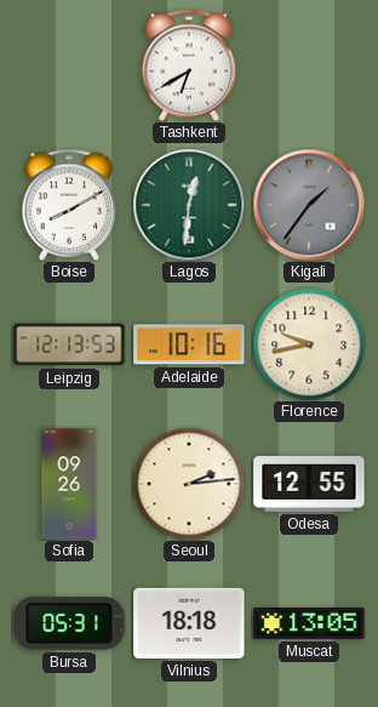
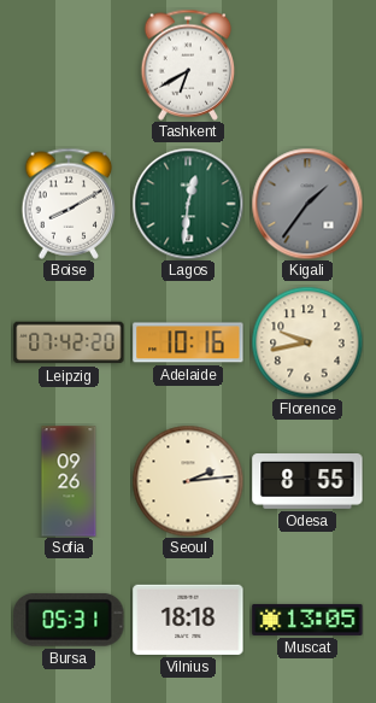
Leipzig: 12:13 -> 07:42 (69, 342)
Odesa: 12:55 -> 8:55 (307, 482)
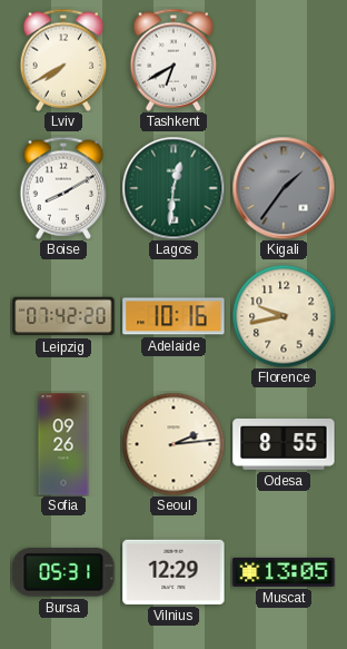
Lviv: none -> 7:40 (63, 60)
Vilnius: 18:18 -> 12:29 (173, 572)
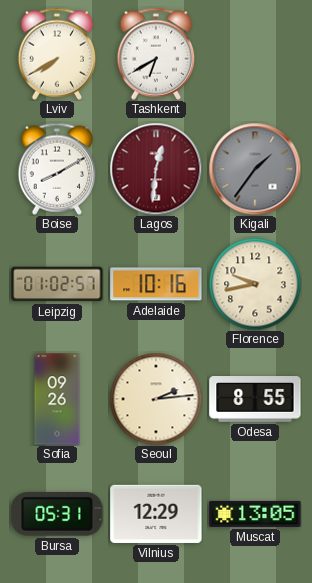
Lagos dial: green -> burgundy (156, 169)
Leipzig: 07:42 -> 01:02 (57, 284)
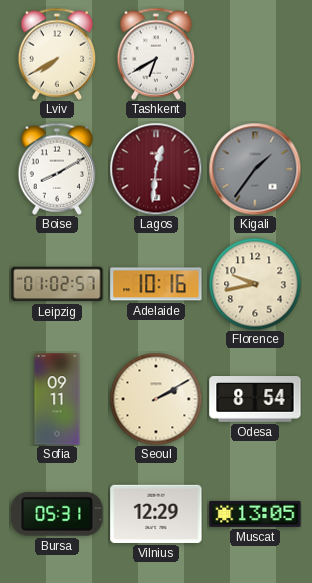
Sofia: 09:26 -> 09:11 (57, 399)
Seoul: 2:14 -> 2:10 (156, 399)
Odesa: 8:55 -> 8:54 (255, 400)
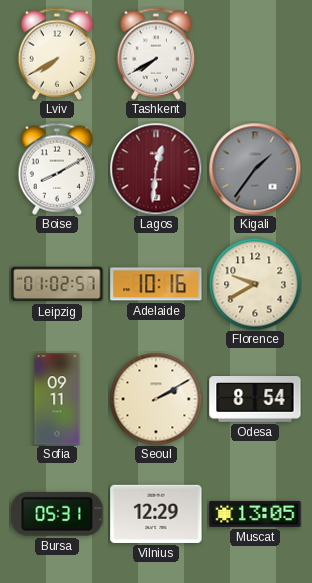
Tashkent: 6:40 -> 7:40 (156, 54)
Florence: 9:43 -> 9:40 (255, 284)
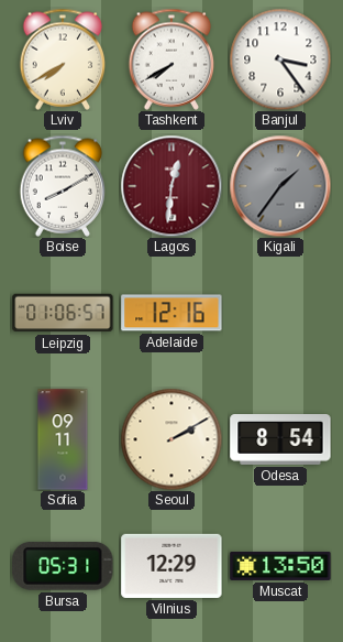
Banjul: none -> 3:24 (280, 59)
Leipzig: 01:02 -> 01:06 (63, 313)
Adelaide: 10:16 -> 12:16 (171, 313)
Florence: 9:40 -> none (255, 284)
Muscat: 13:05 -> 13:50 (280, 566)
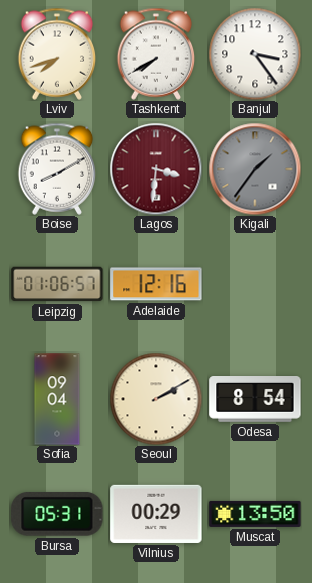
Lviv: 7:40 -> 7:42 (57, 54)
Lagos: 12:31 -> 3:31 (156, 169)
Sofia: 09:11 -> 09:04 (57, 399)
Vilnius: 12:29 -> 00:29 (156, 514)
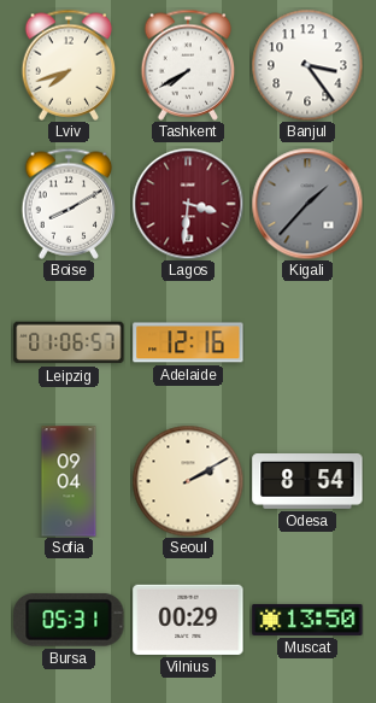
Kigali: 1:36 -> 1:37 (307, 204)
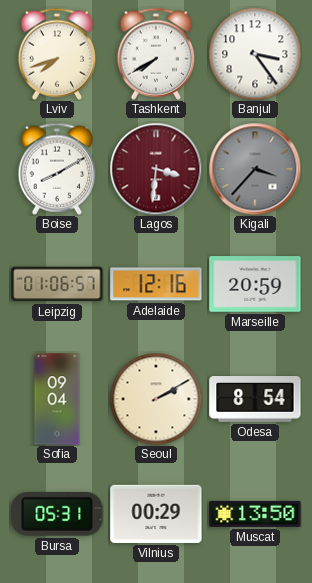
Kigali: 1:37 -> 3:37 (255, 169)
Marseille: none -> 20:59 (255, 284)
